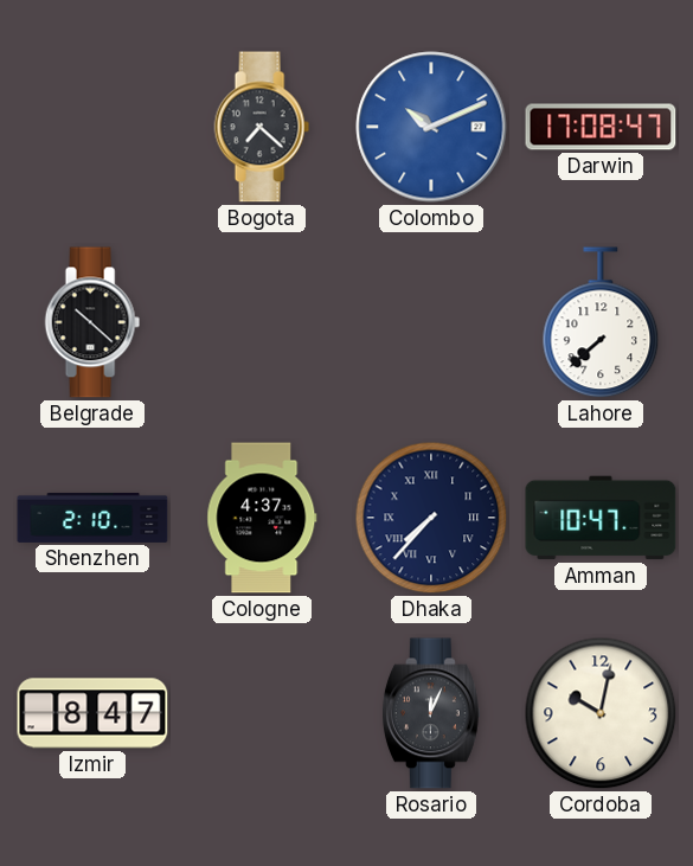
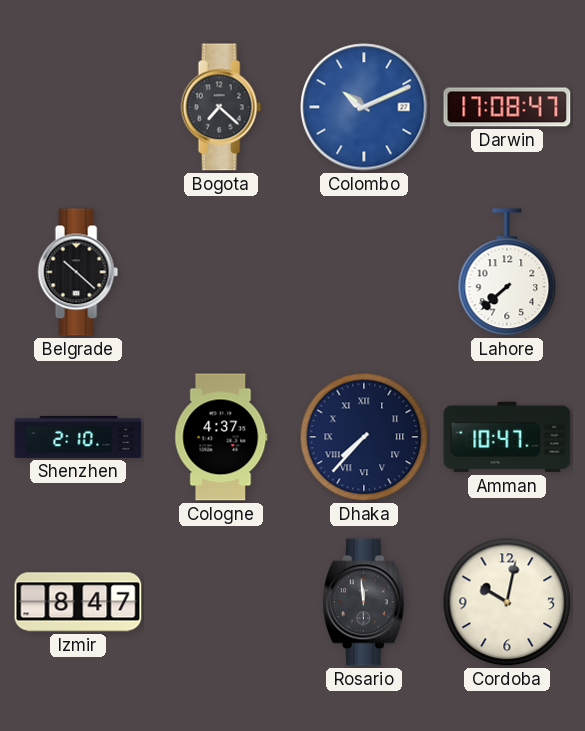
Rosario: 12:04 -> 11:59 (364, 602)
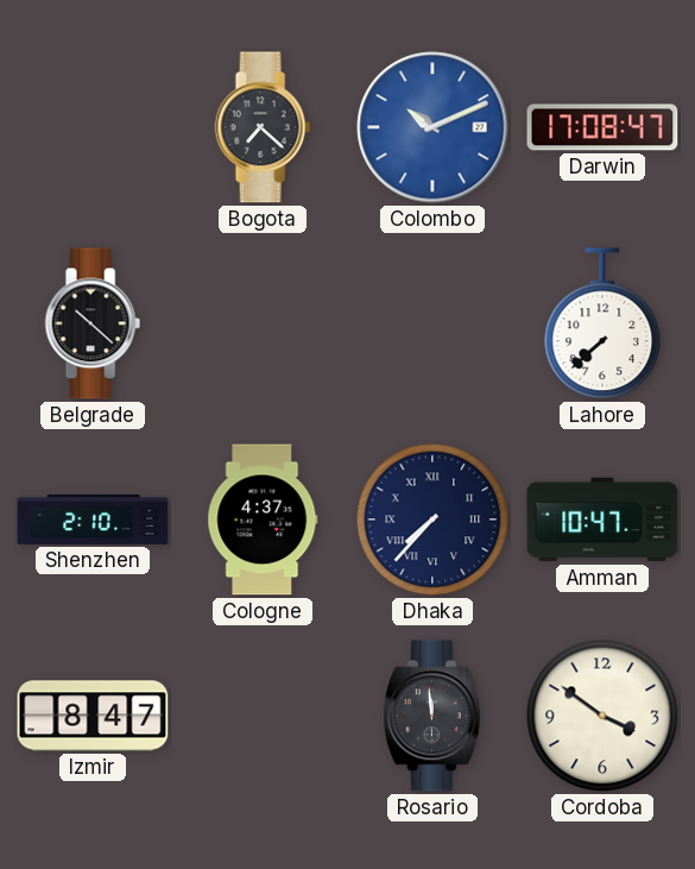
Cordoba: 10:02 -> 3:51 (602, 716)
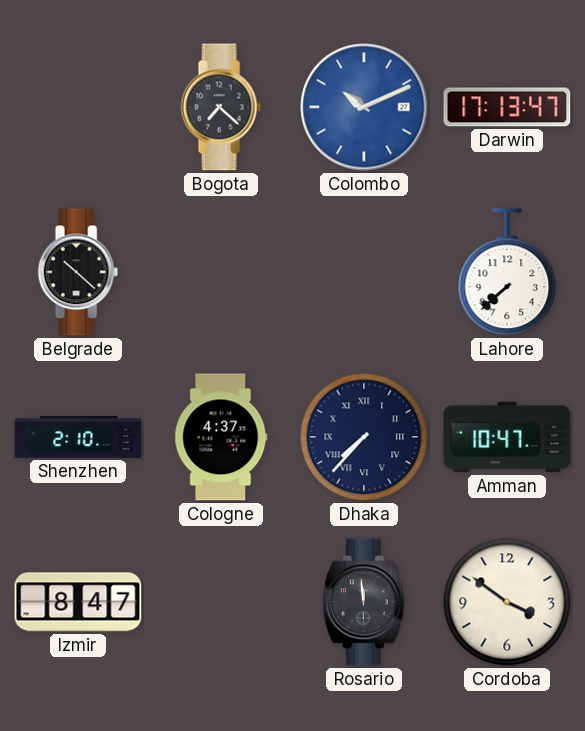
Darwin: 17:08 -> 17:13 (507, 107)
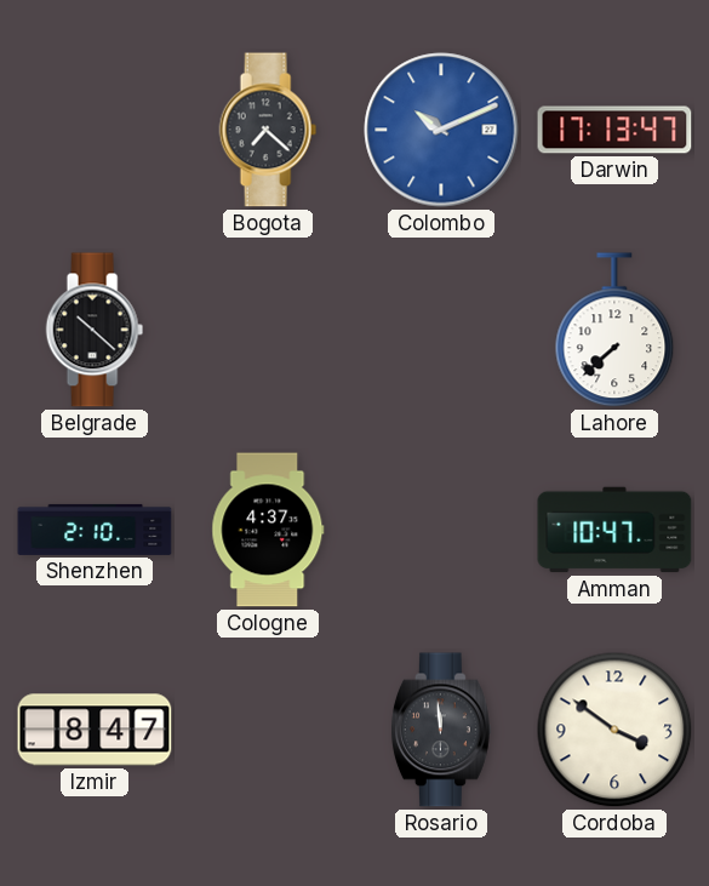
Dhaka: 7:37 -> none (364, 437)
